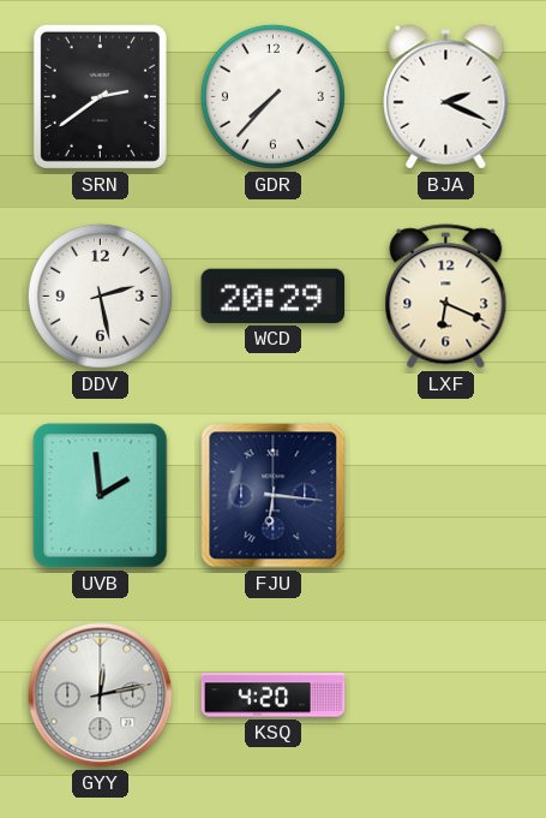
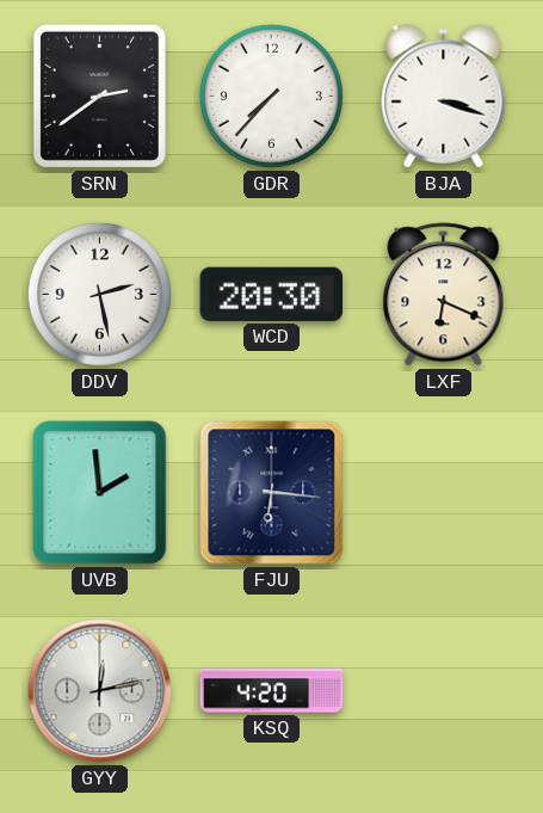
BJA: 2:19 -> 3:18 (444, 97)
WCD: 20:29 -> 20:30 (272, 294)
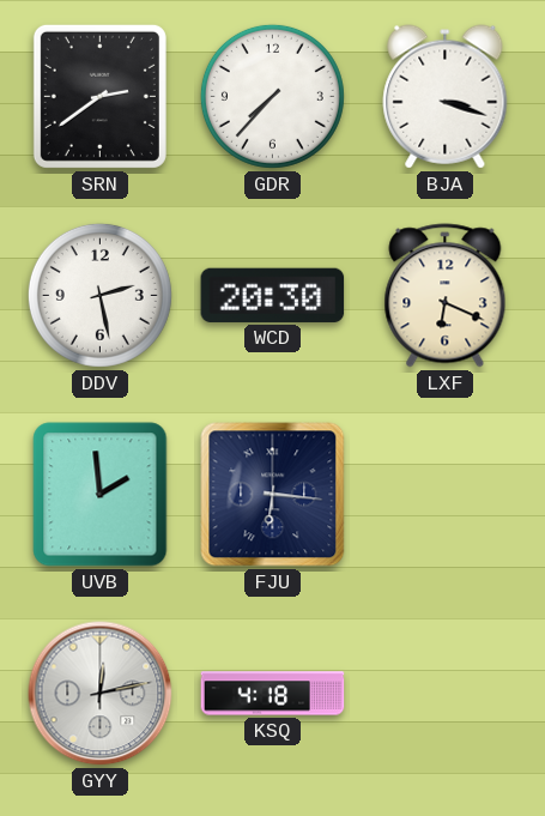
KSQ: 4:20 -> 4:18 (273, 694)
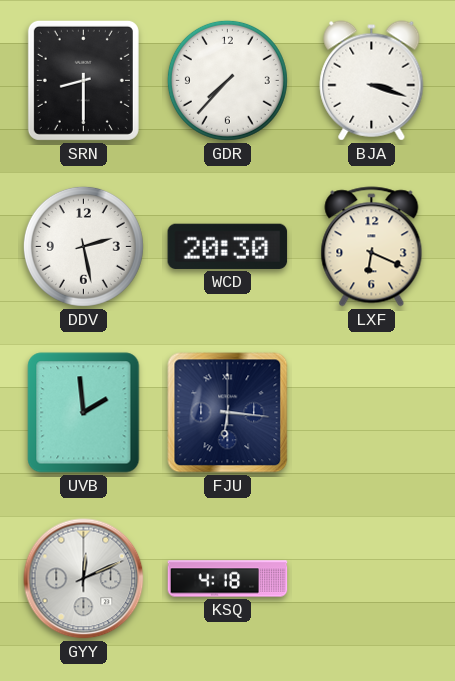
SRN: 2:39 -> 8:30 (83, 80)
GYY: 12:13 -> 12:11 (84, 579)
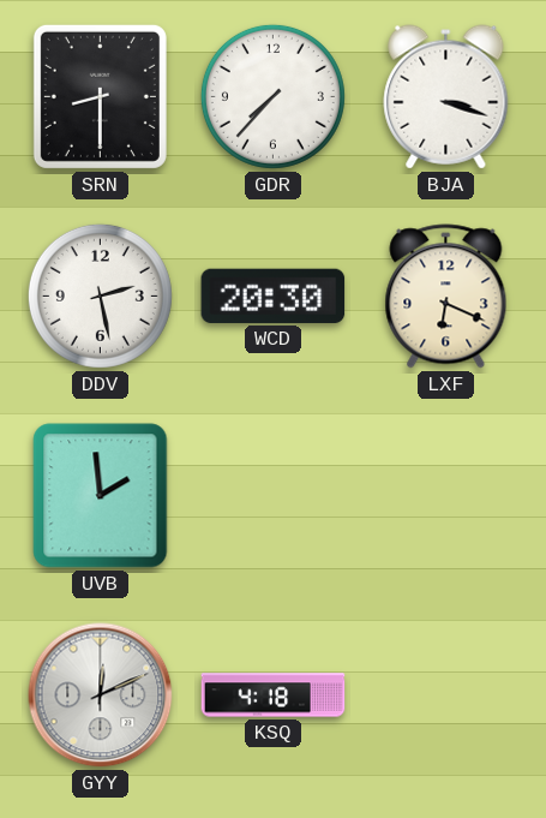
FJU: 6:16 -> none (228, 413)
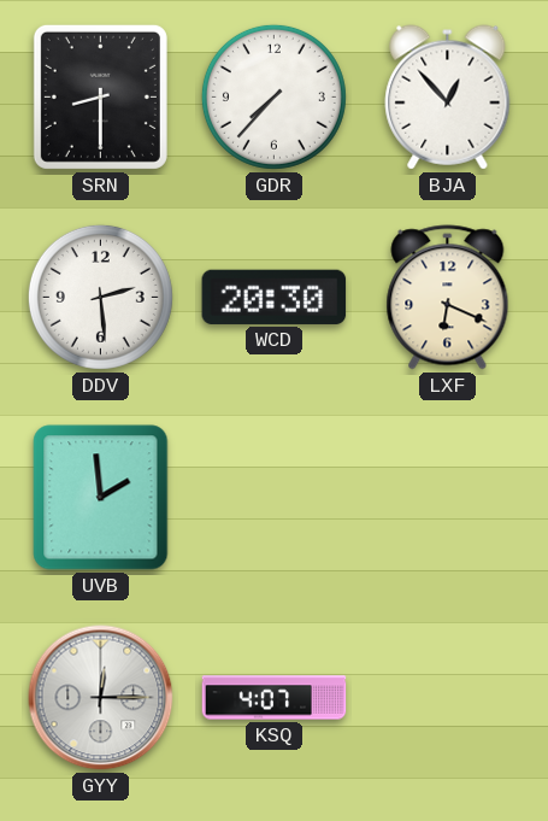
BJA: 3:18 -> 12:53 (448, 98)
DDV: 2:28 -> 2:29 (100, 297)
GYY: 12:11 -> 12:15 (101, 698)
KSQ: 4:18 -> 4:07 (275, 698)
